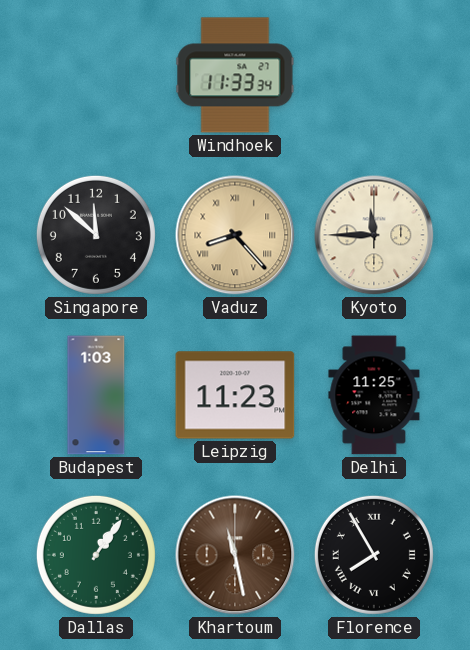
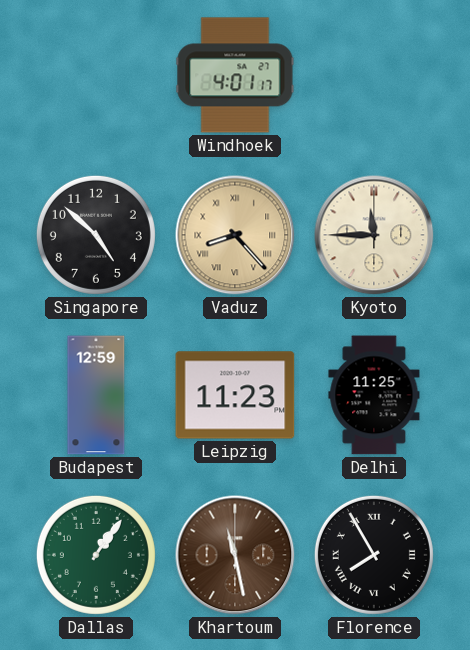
Windhoek: 11:33 -> 4:01 (235, 75)
Singapore: 11:52 -> 4:52 (96, 235)
Budapest: 1:03 -> 12:59 (96, 395)
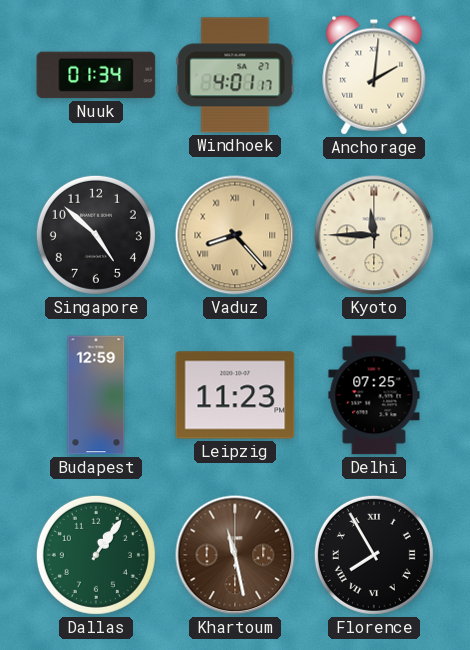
Nuuk: none -> 01:34 (96, 75)
Anchorage: none -> 2:01 (374, 75)
Delhi: 11:25 -> 07:25 (374, 395)
